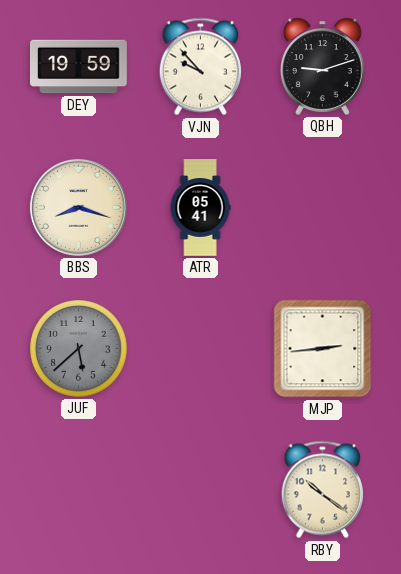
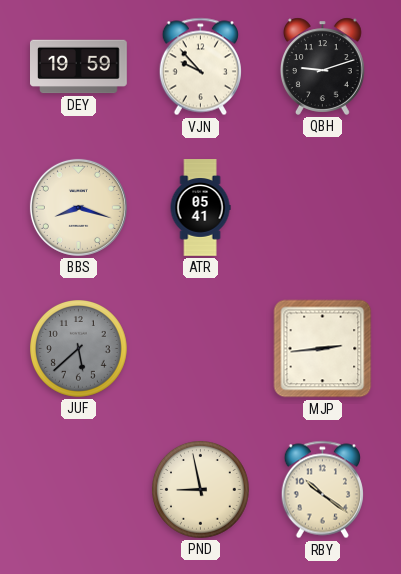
PND: none -> 8:58 (201, 490)
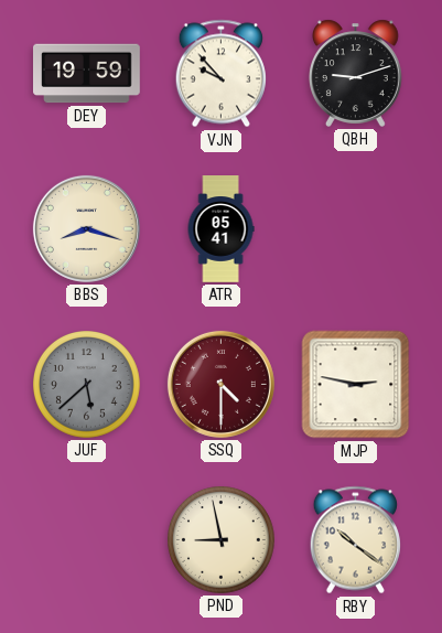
SSQ: none -> 4:30 (220, 384)
MJP: 2:44 -> 2:47 (356, 385)
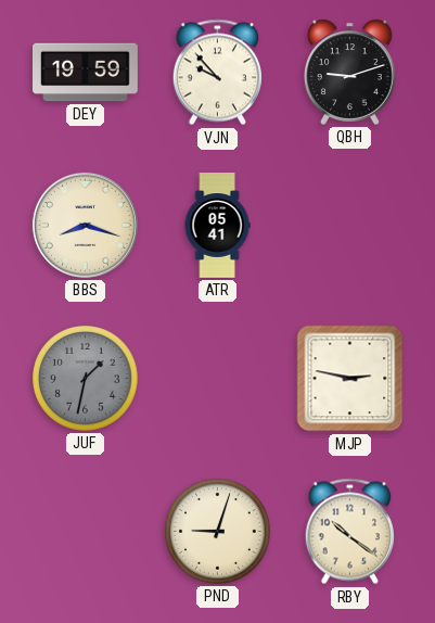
JUF: 5:38 -> 1:32 (86, 379)
SSQ: 4:30 -> none (220, 384)
PND: 8:58 -> 9:03 (218, 532)
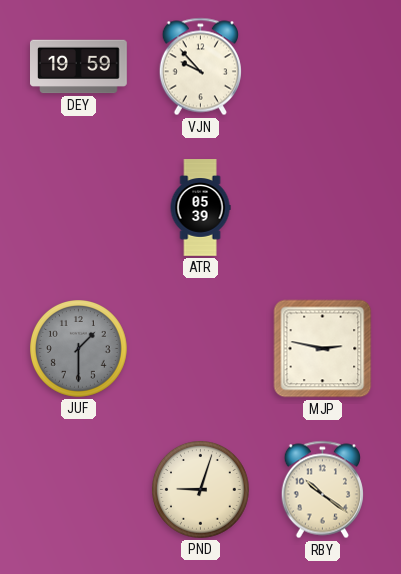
QBH: 9:12 -> none (349, 72)
BBS: 8:18 -> none (85, 225)
ATR: 05:41 -> 05:39 (200, 208)
JUF: 1:32 -> 1:30 (79, 349)
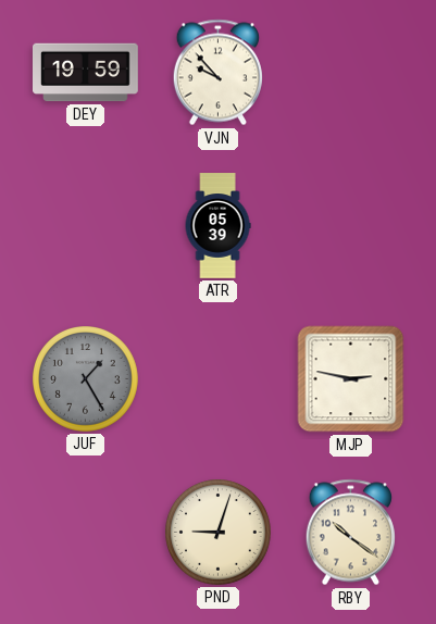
JUF: 1:30 -> 1:25 (86, 379)
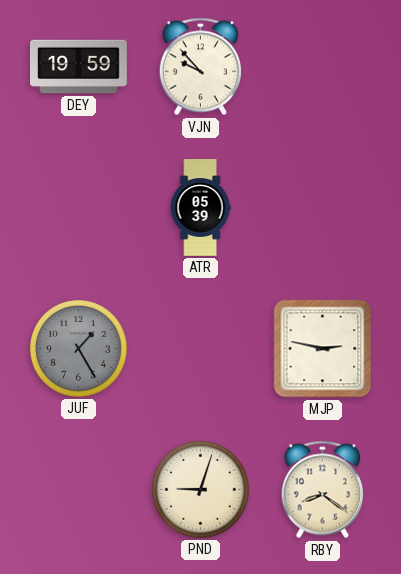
RBY: 10:21 -> 8:21 (322, 490)
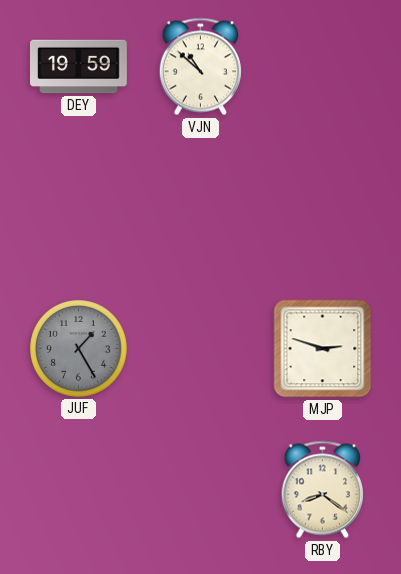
VJN: 9:53 -> 10:52 (200, 67)
ATR: 05:39 -> none (200, 208)
MJP: 2:47 -> 2:48 (323, 349)
PND: 9:03 -> none (201, 490)
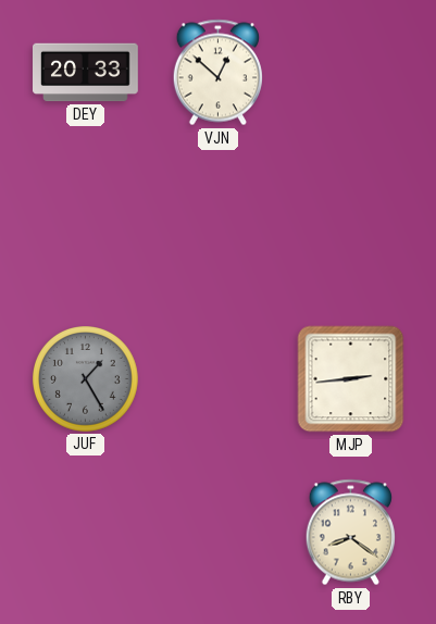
DEY: 19:59 -> 20:33 (86, 73)
VJN: 10:52 -> 12:52 (217, 73)
MJP: 2:48 -> 2:44 (351, 379)
